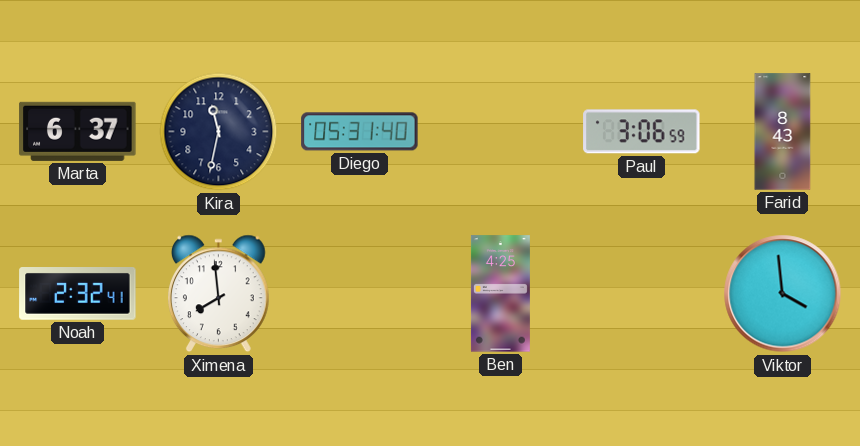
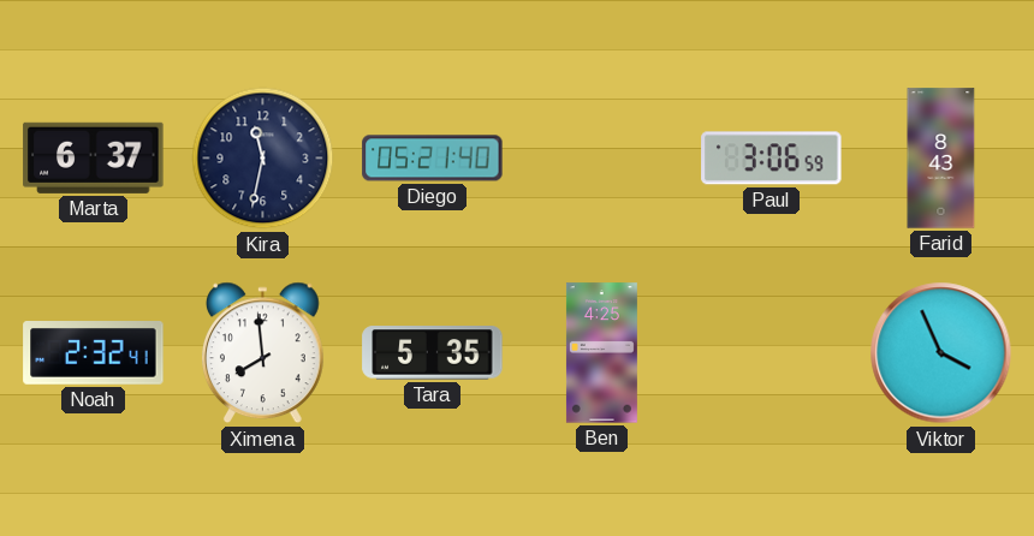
Diego: 05:31 -> 05:21 (433, 159)
Tara: none -> 5:35 (433, 353)
Viktor: 3:59 -> 3:56 (941, 353)
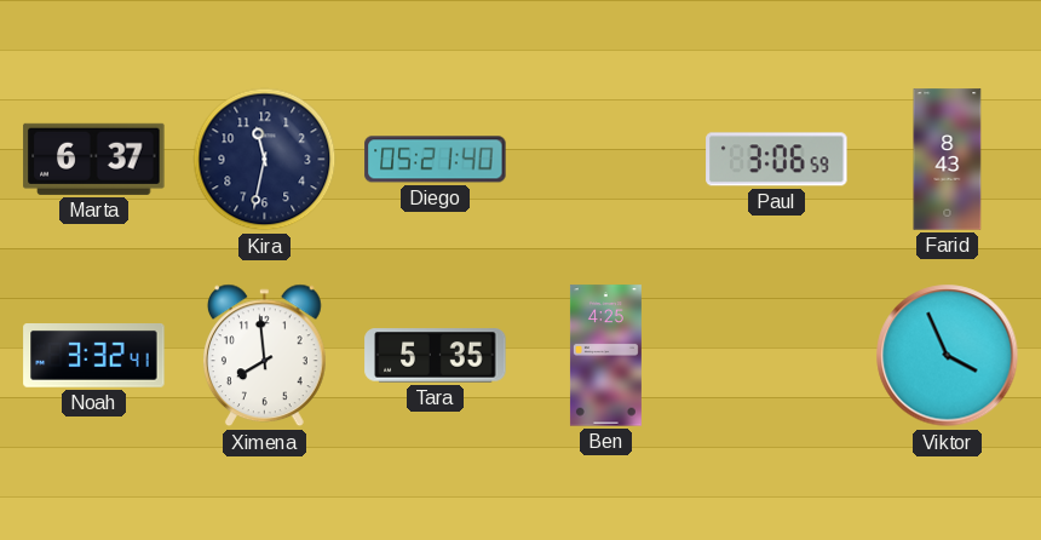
Noah: 2:32 -> 3:32 (94, 356)
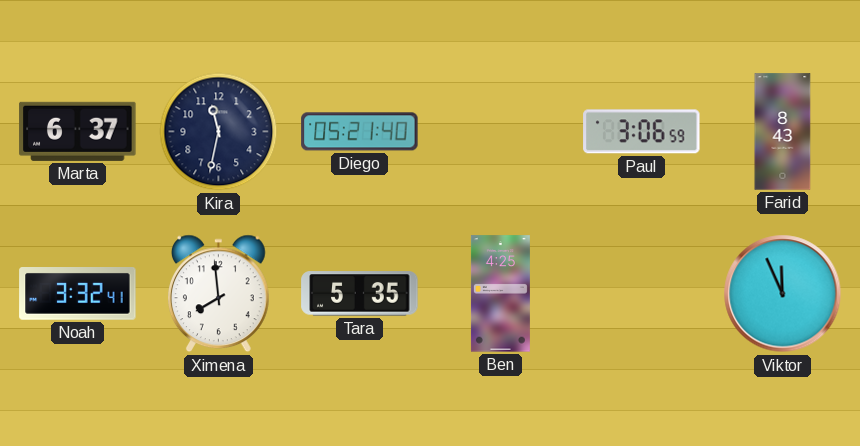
Viktor: 3:56 -> 11:56 (783, 294)
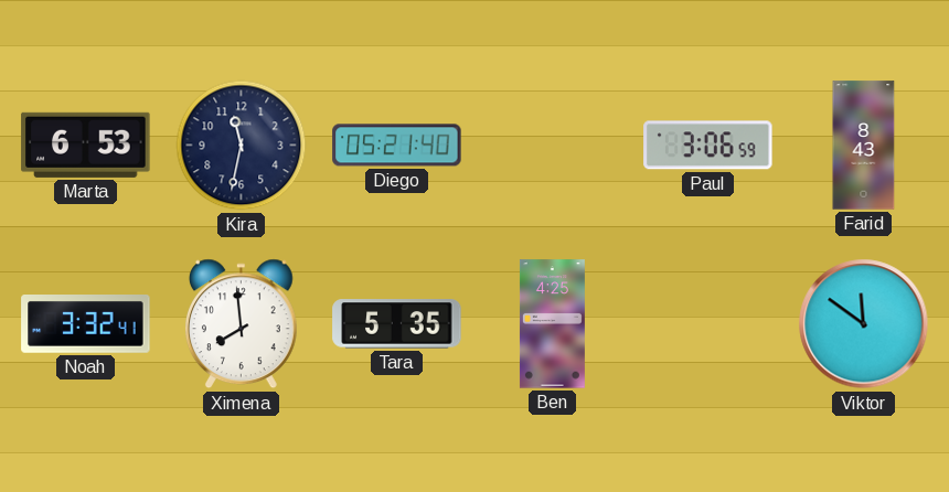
Marta: 6:37 -> 6:53 (86, 145)
Viktor: 11:56 -> 11:51 (864, 324)
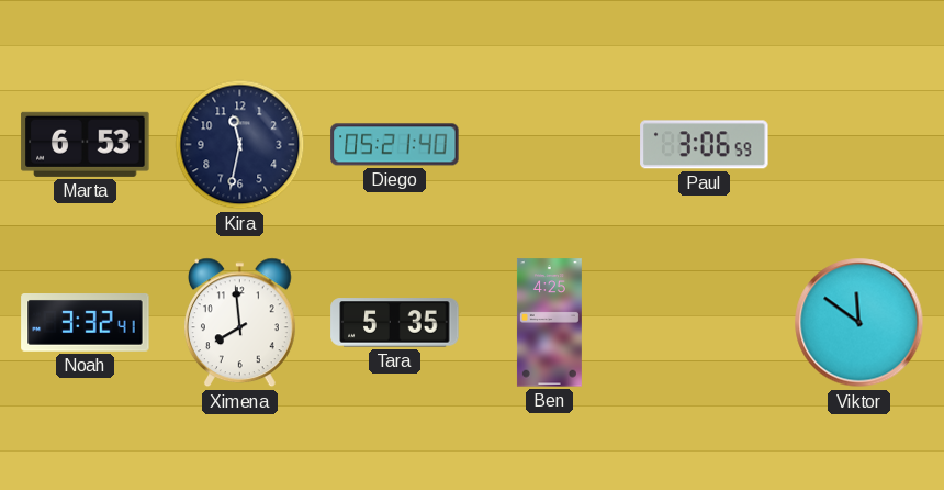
Farid: 8:43 -> none (864, 146)
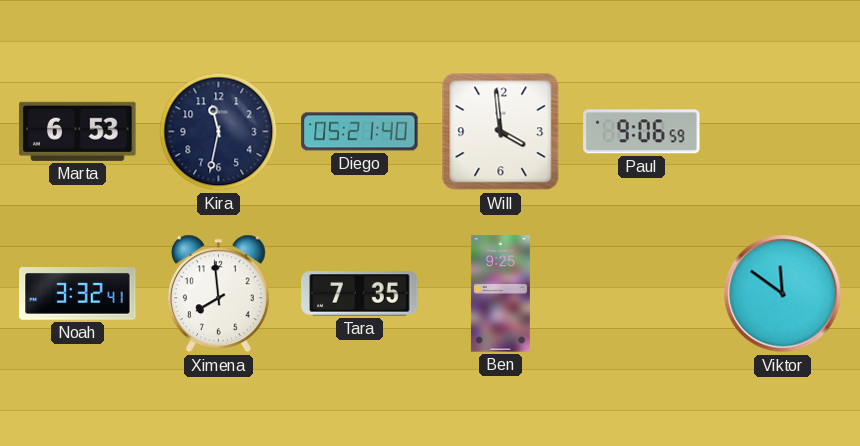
Will: none -> 3:59 (501, 132)
Paul: 3:06 -> 9:06 (642, 132)
Tara: 5:35 -> 7:35 (360, 294)
Ben: 4:25 -> 9:25 (500, 294)
